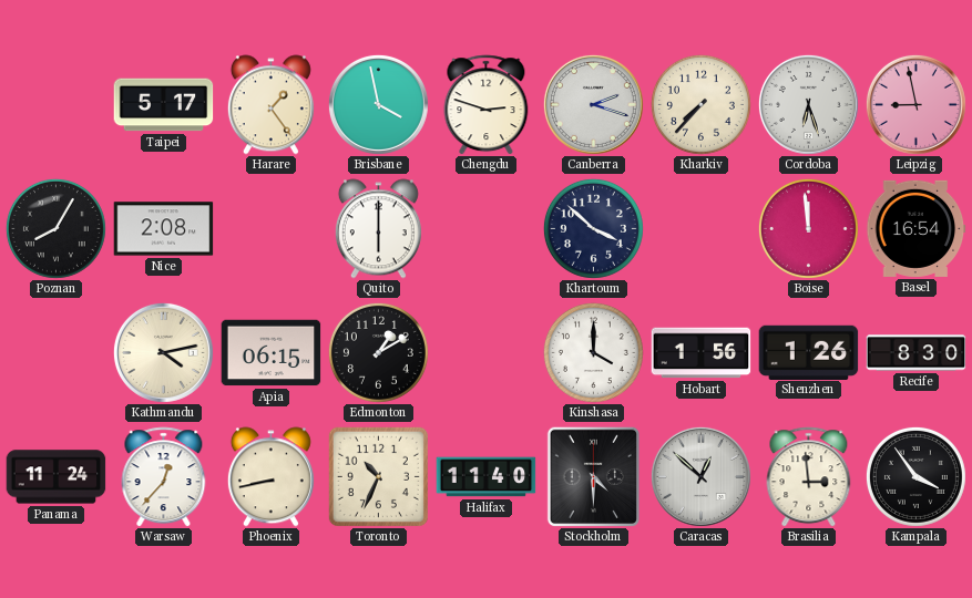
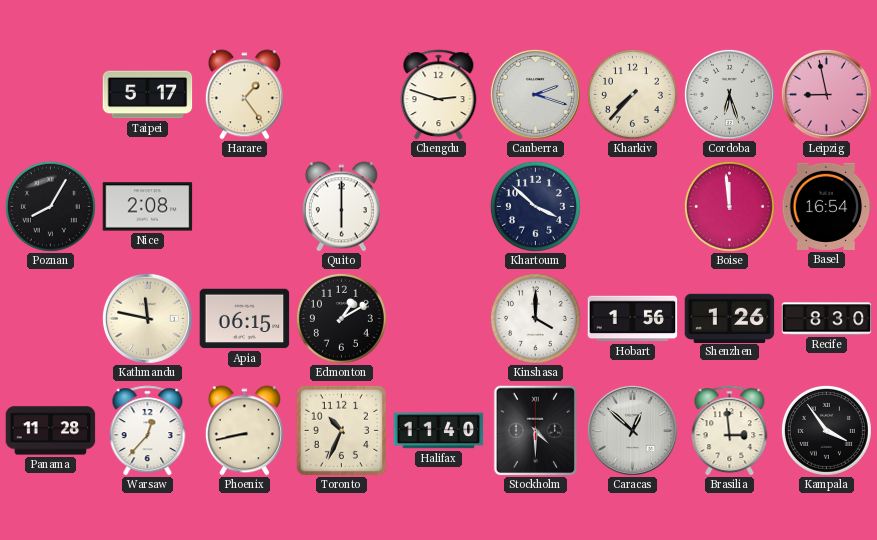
Brisbane: 3:58 -> none (378, 104)
Kathmandu: 4:13 -> 11:47 (147, 318)
Panama: 11:24 -> 11:28 (51, 431)
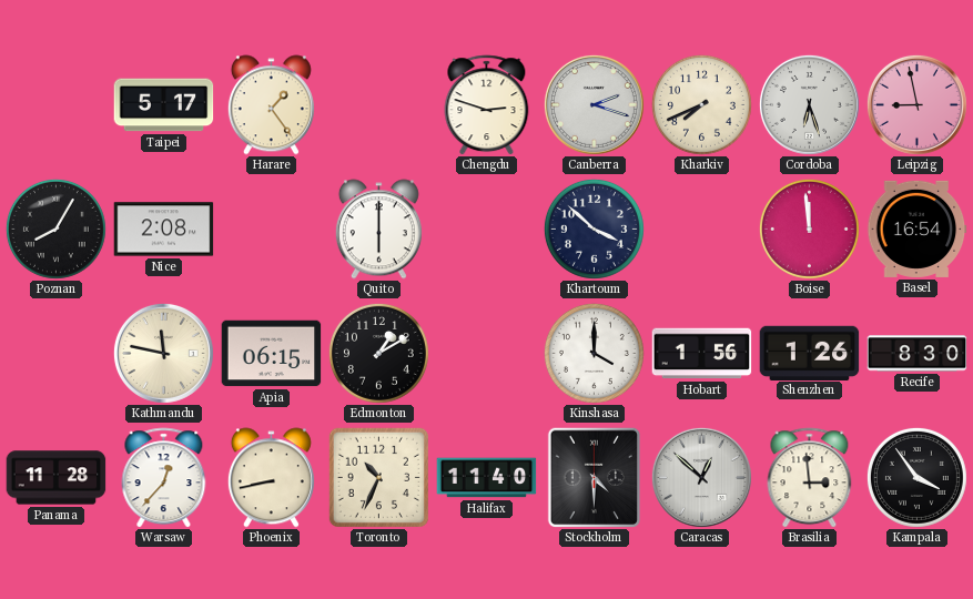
Kharkiv: 7:37 -> 7:41 (701, 104)
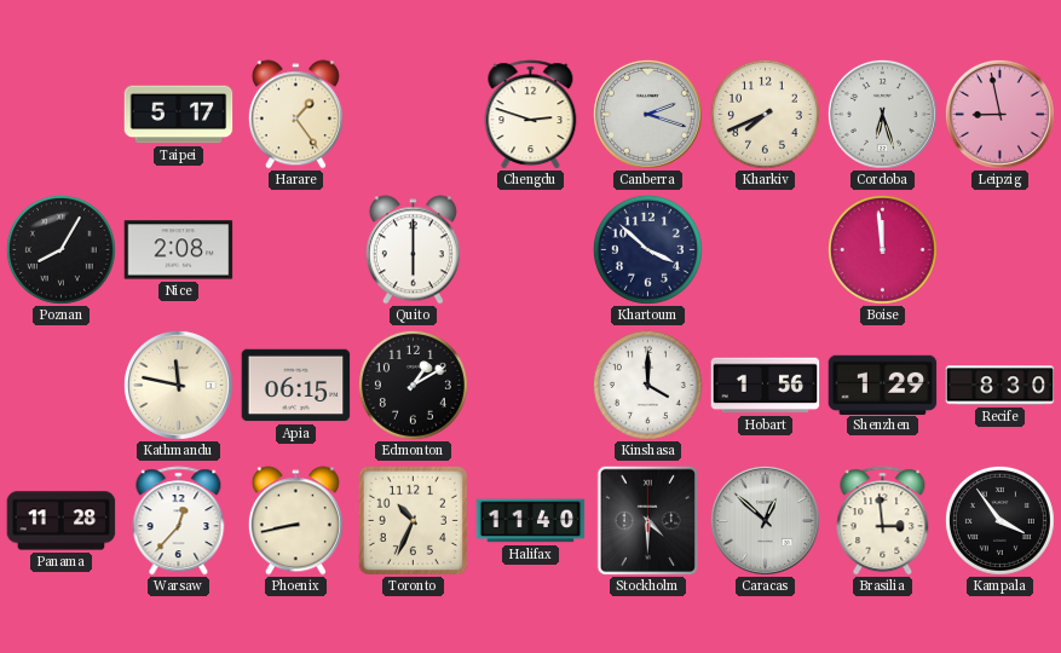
Basel: 16:54 -> none (918, 229)
Shenzhen: 1:26 -> 1:29 (883, 385)
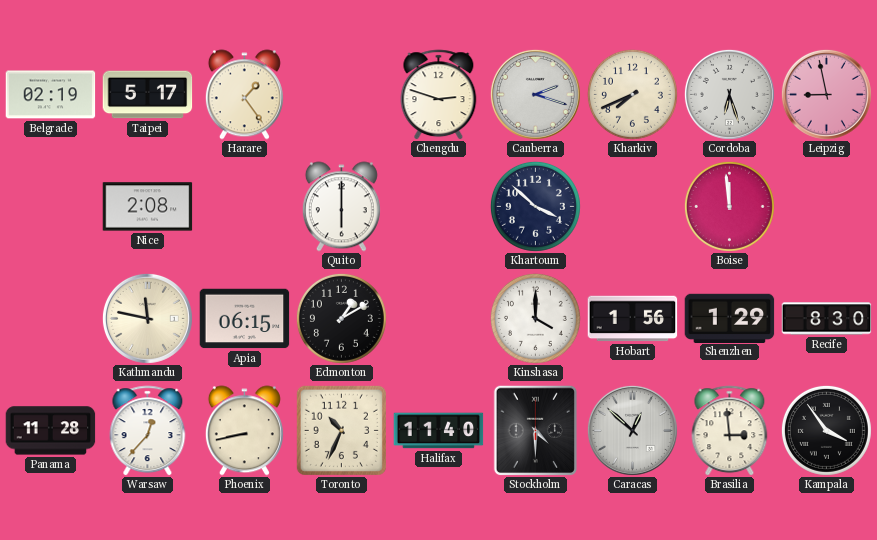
Belgrade: none -> 02:19 (51, 95)
Poznan: 8:05 -> none (60, 249)
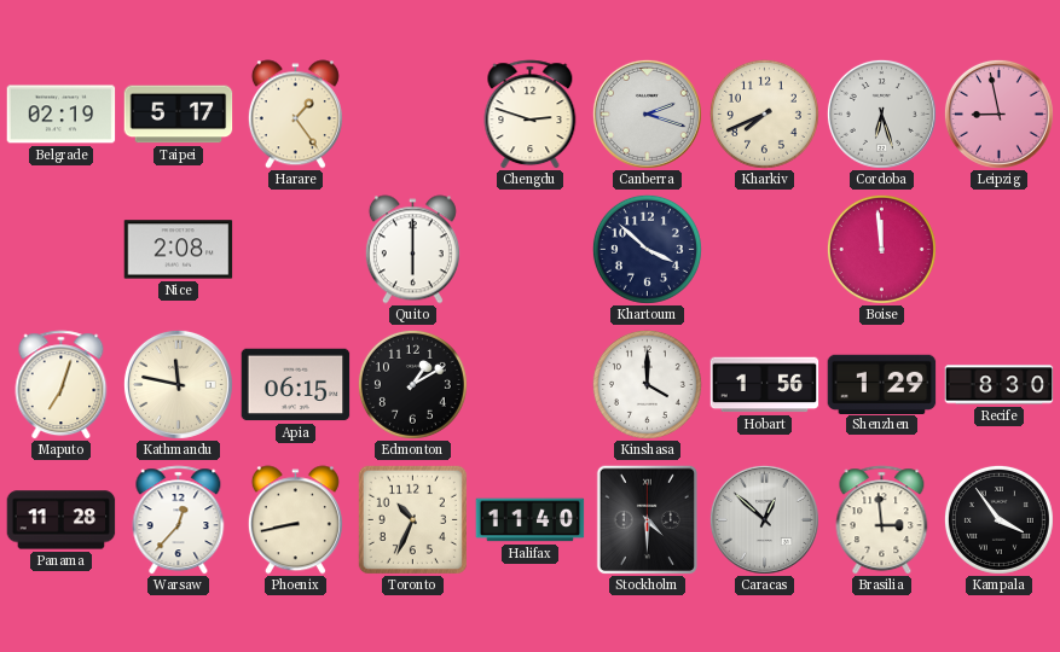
Maputo: none -> 7:03 (62, 385)
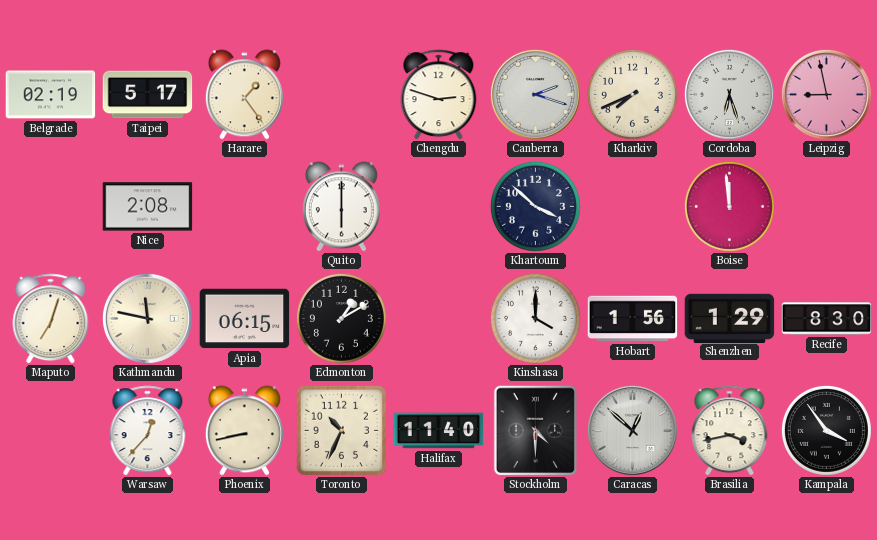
Panama: 11:28 -> none (62, 520)
Brasilia: 2:59 -> 3:43 (730, 431)
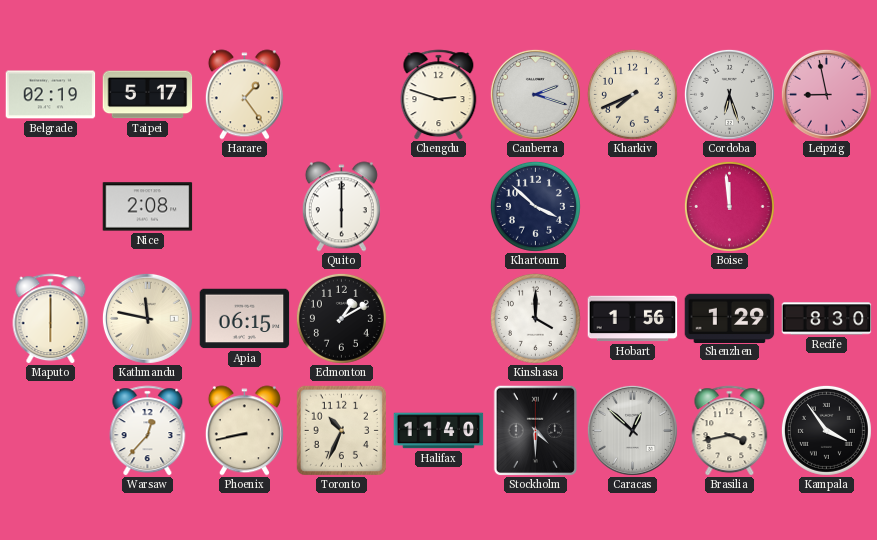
Maputo: 7:03 -> 6:00 (51, 319)
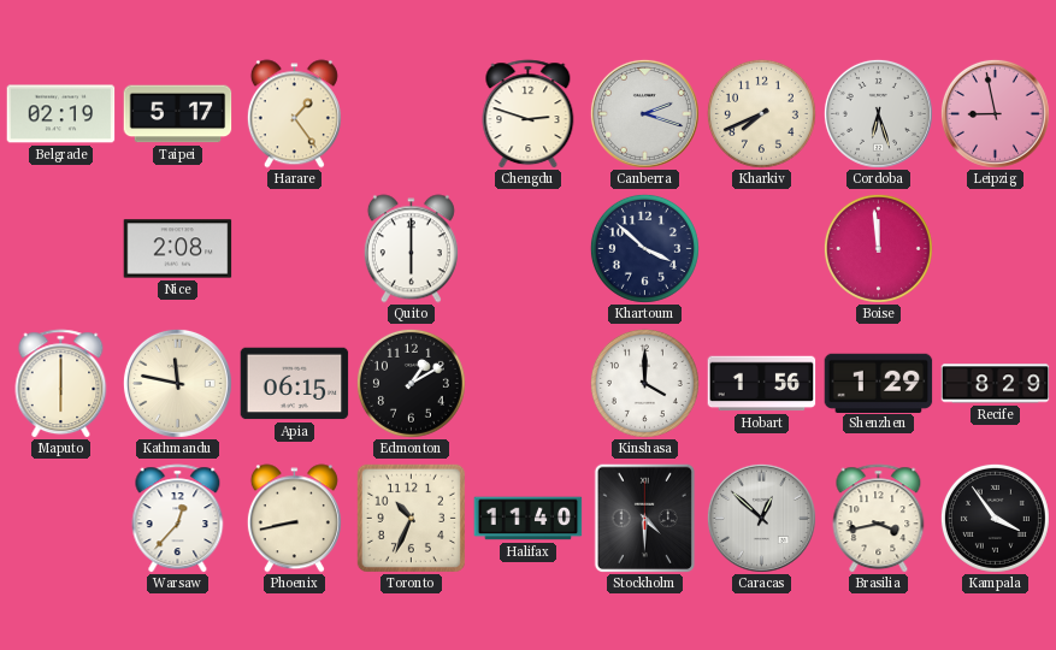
Recife: 8:30 -> 8:29 (996, 384)
